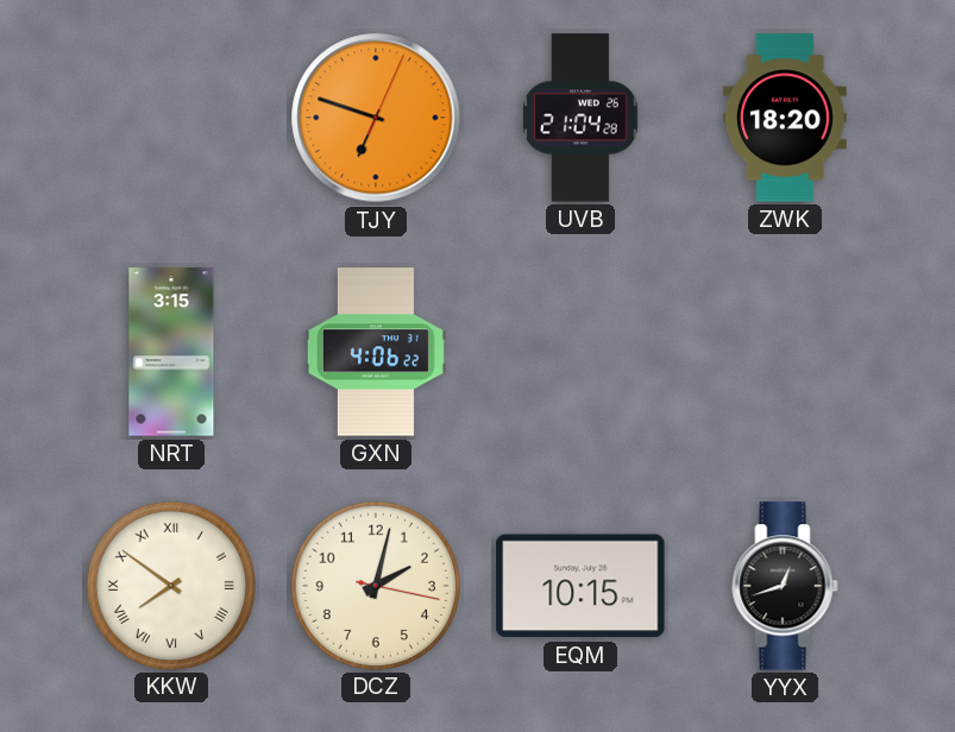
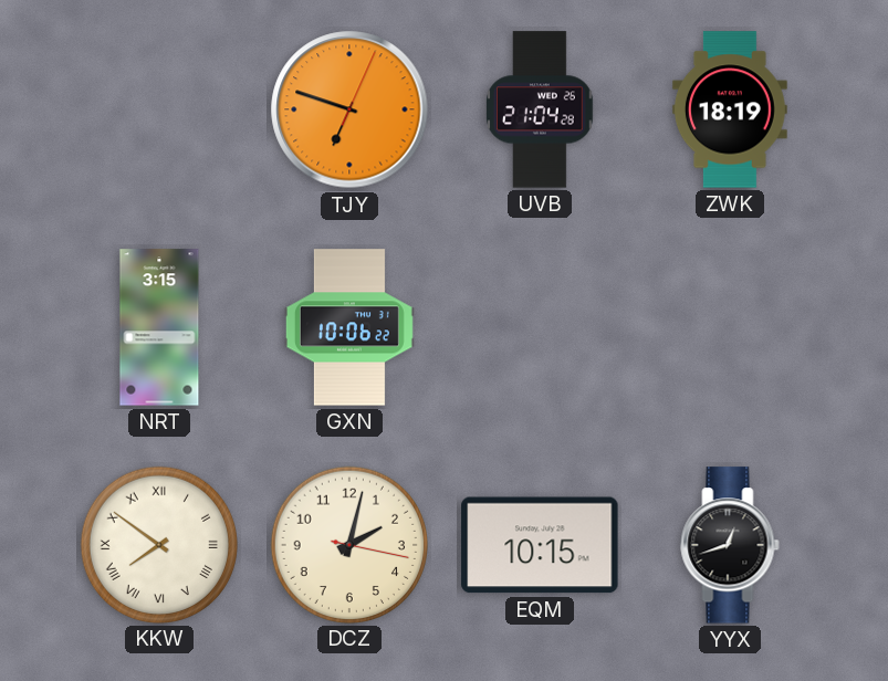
ZWK: 18:20 -> 18:19 (730, 109)
GXN: 4:06 -> 10:06 (349, 327)
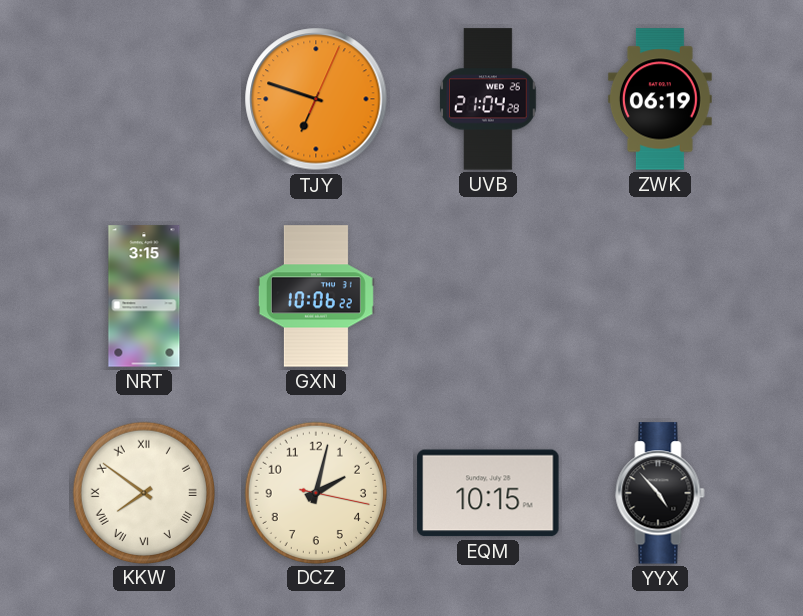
ZWK: 18:19 -> 06:19 (660, 99)
YYX: 12:42 -> 4:53 (660, 493)
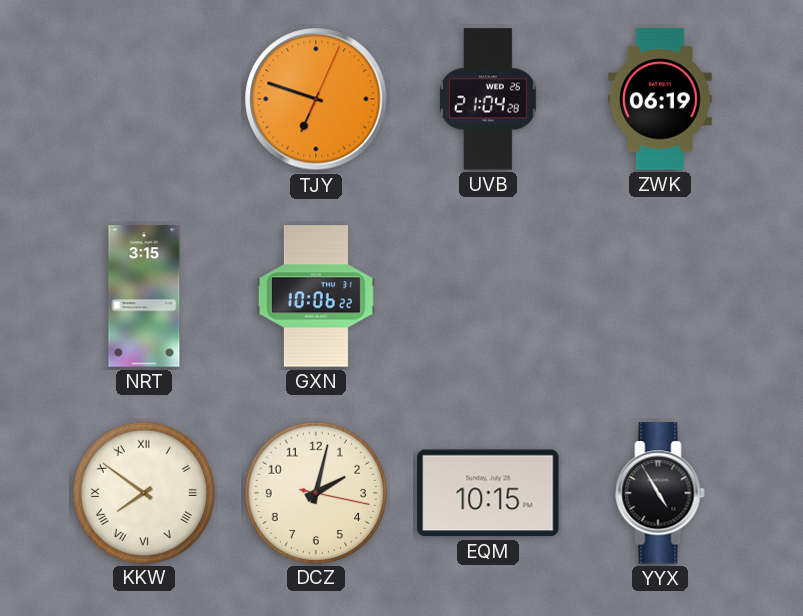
YYX: 4:53 -> 4:55 (660, 493)
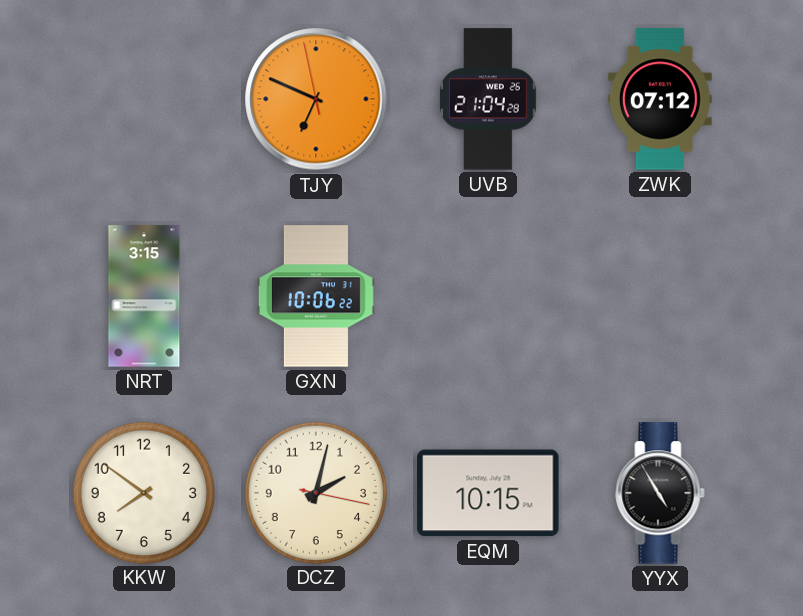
TJY: 6:48:04 -> 6:48:58 (316, 99)
ZWK: 06:19 -> 07:12 (660, 99)
KKW numerals: Roman -> Arabic (143, 492)
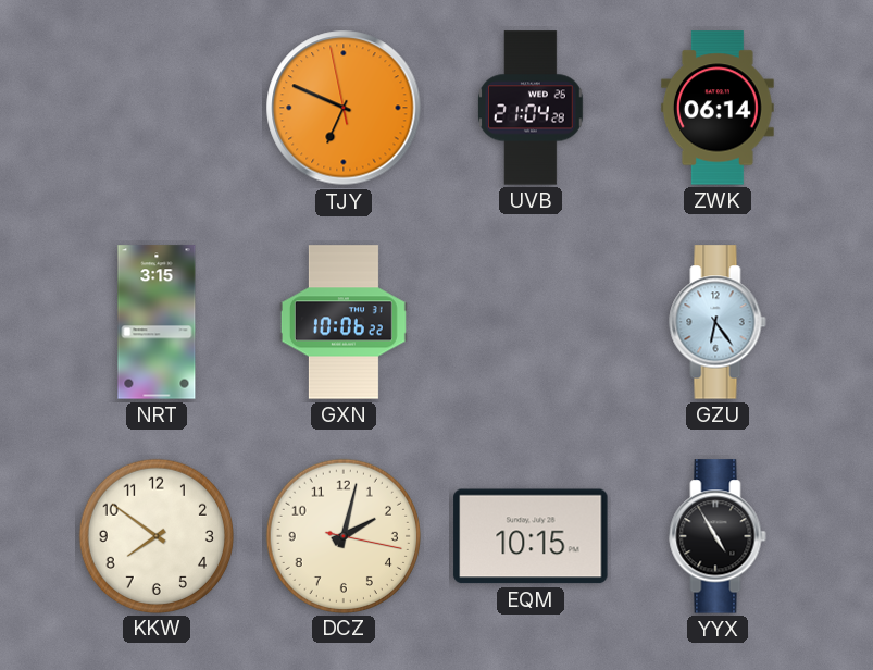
ZWK: 07:12 -> 06:14 (718, 108)
GZU: none -> 6:24 (718, 322)
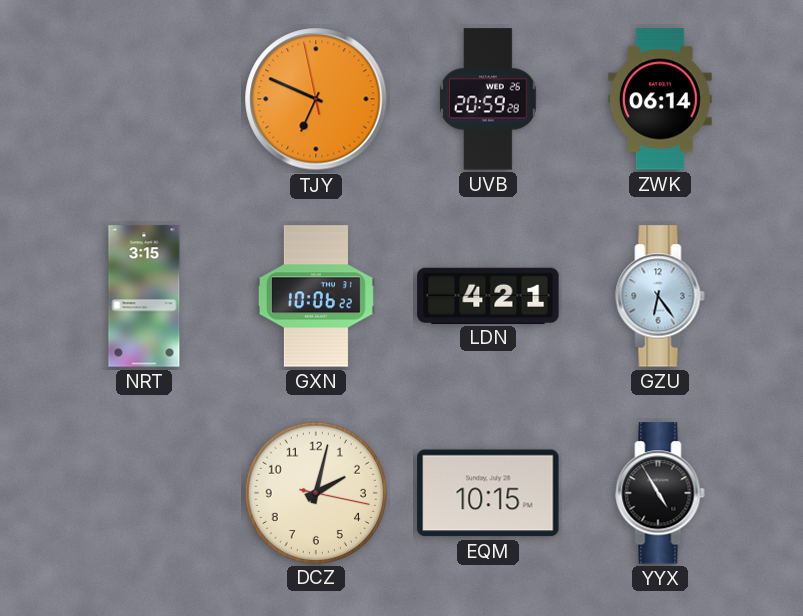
UVB: 21:04 -> 20:59 (489, 99)
LDN: none -> 4:21 (488, 295)
KKW: 7:51 -> none (155, 535)
